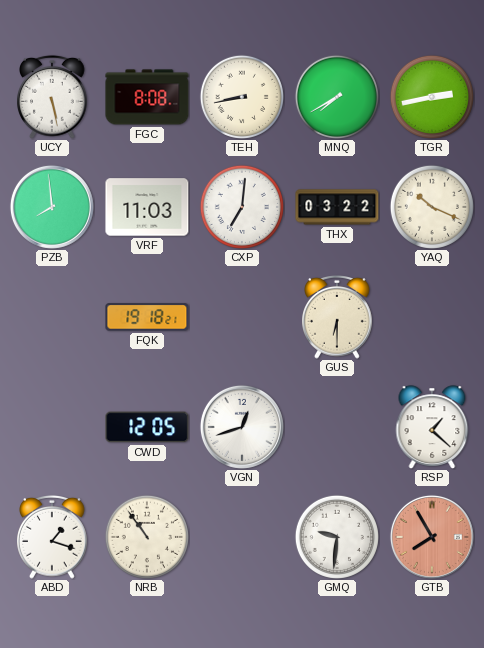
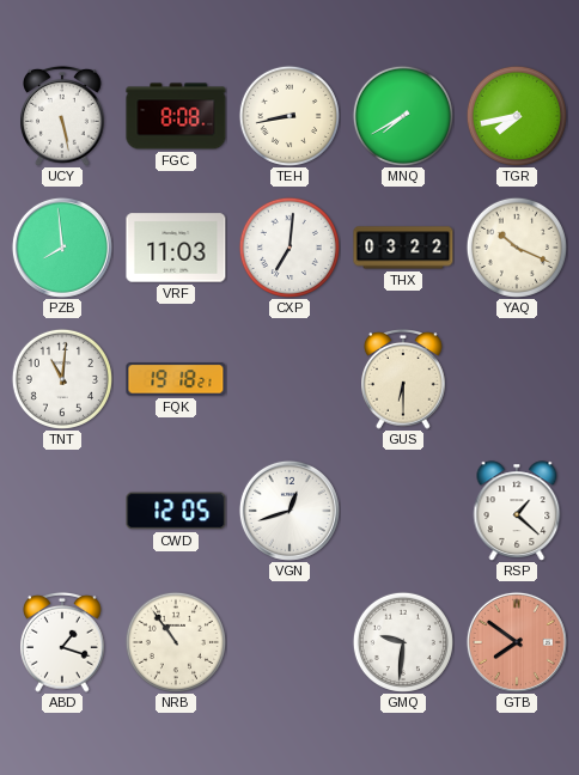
TGR: 2:43 -> 7:43 (517, 116)
TNT: none -> 11:01 (62, 379)
GTB: 7:55 -> 7:51 (517, 642)
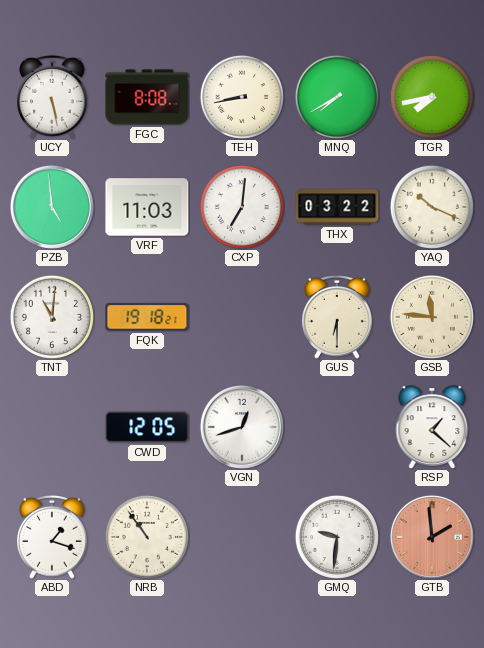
PZB: 7:59 -> 4:59 (52, 207)
GSB: none -> 11:46 (432, 317)
GTB: 7:51 -> 1:59 (432, 537)
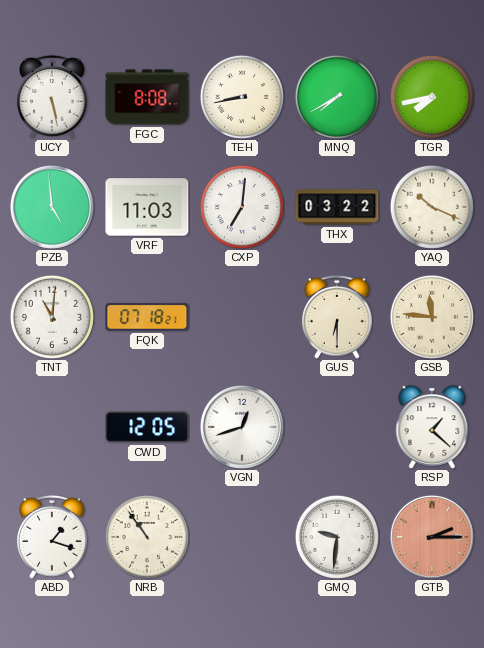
FQK: 19:18 -> 07:18 (147, 317)
GTB: 1:59 -> 2:15 (432, 537)
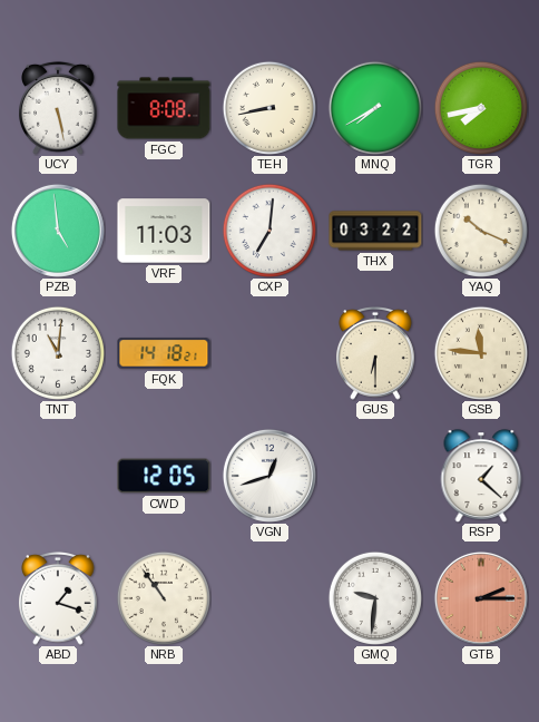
FQK: 07:18 -> 14:18 (164, 353)
